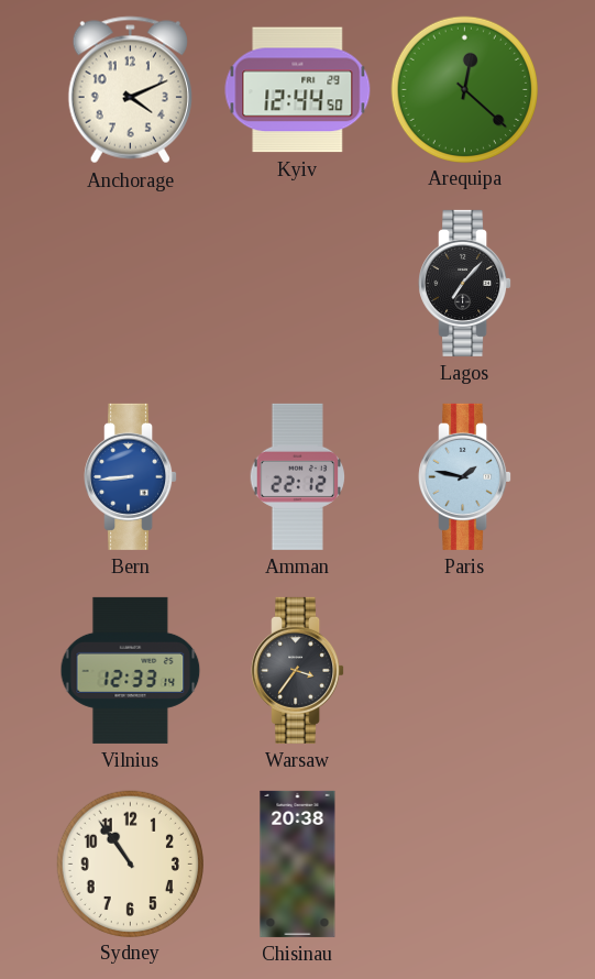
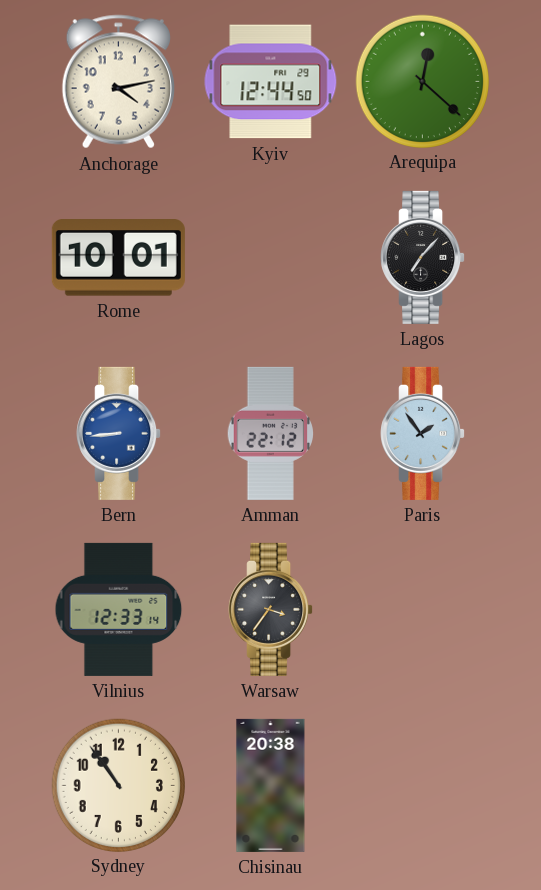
Anchorage: 4:11 -> 4:13 (118, 82)
Rome: none -> 10:01 (118, 258)
Paris: 1:47 -> 1:54 (423, 433)
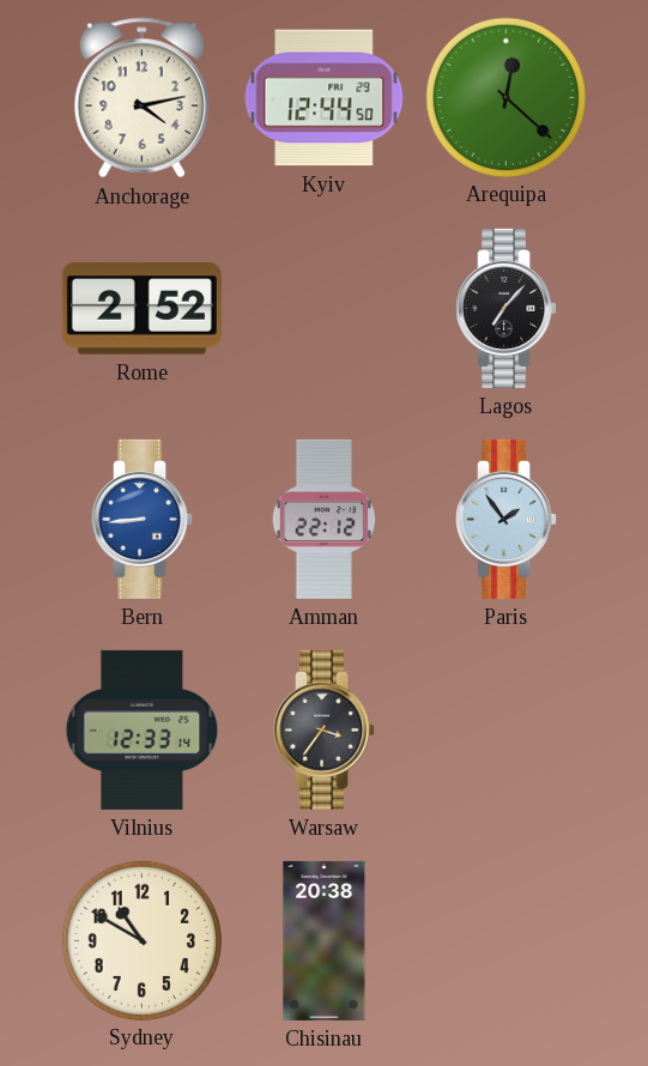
Rome: 10:01 -> 2:52 (141, 309)
Sydney: 10:54 -> 10:50 (141, 940)
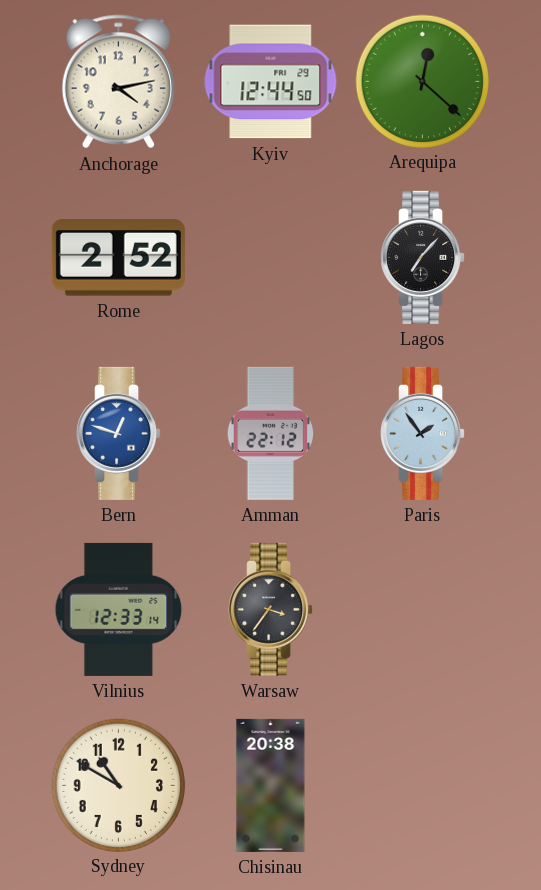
Bern: 8:44 -> 12:48 (119, 433)
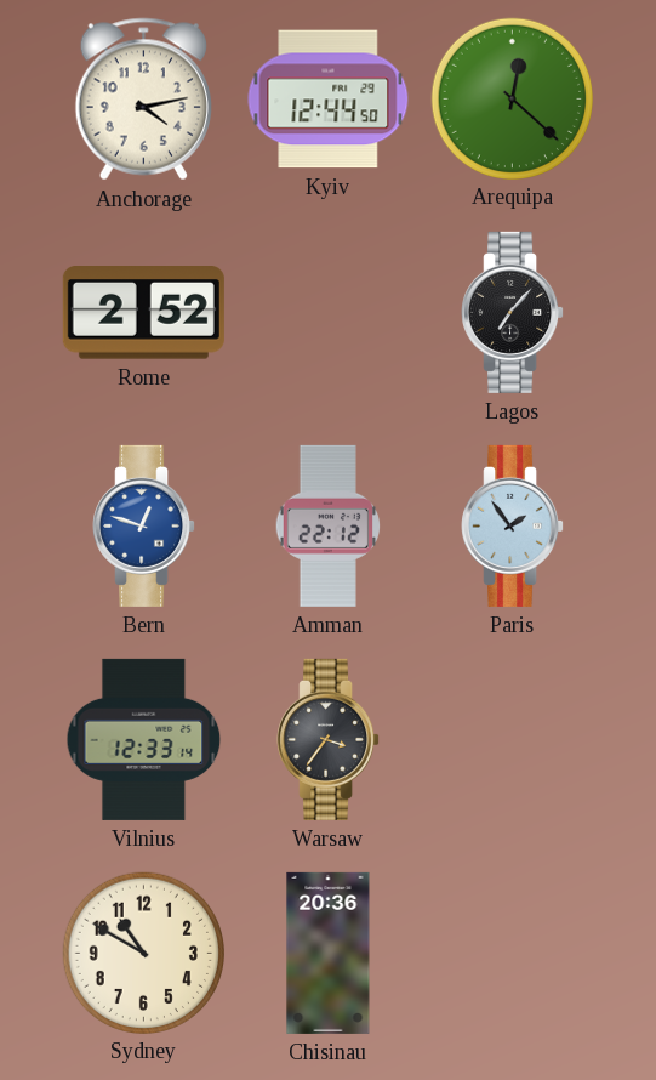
Chisinau: 20:38 -> 20:36 (329, 953)
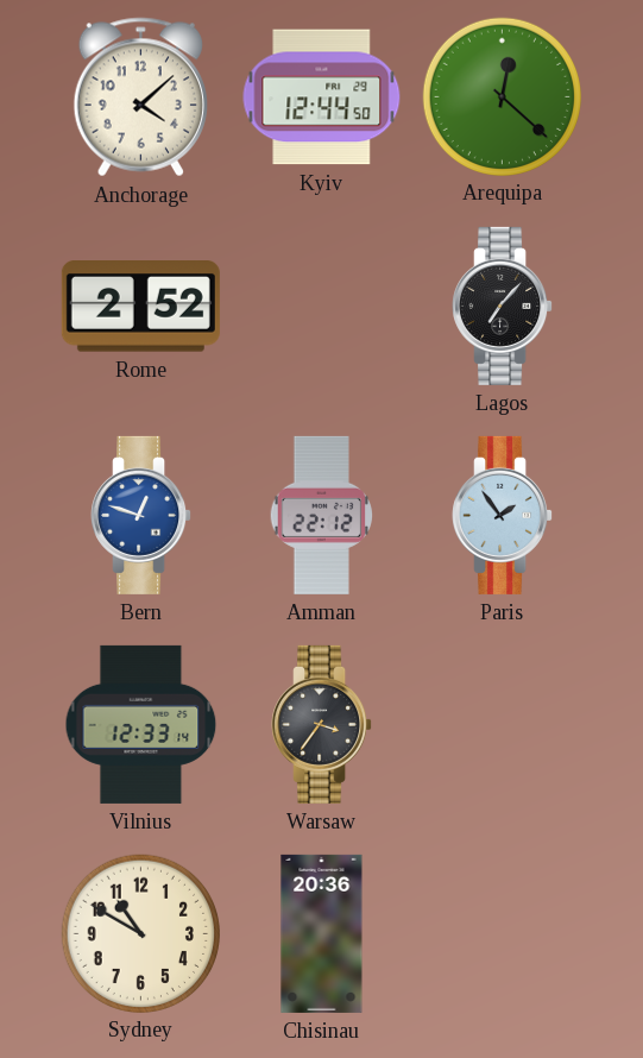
Anchorage: 4:13 -> 4:08 (140, 97)
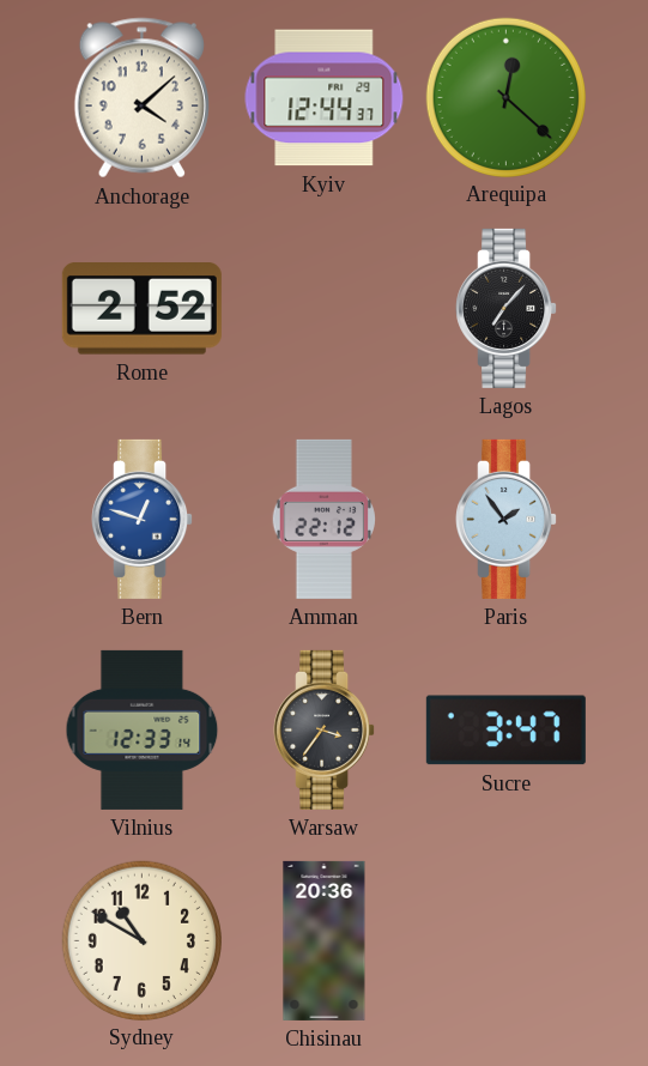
Kyiv: 12:44:50 -> 12:44:37 (325, 98)
Sucre: none -> 3:47 (505, 731)
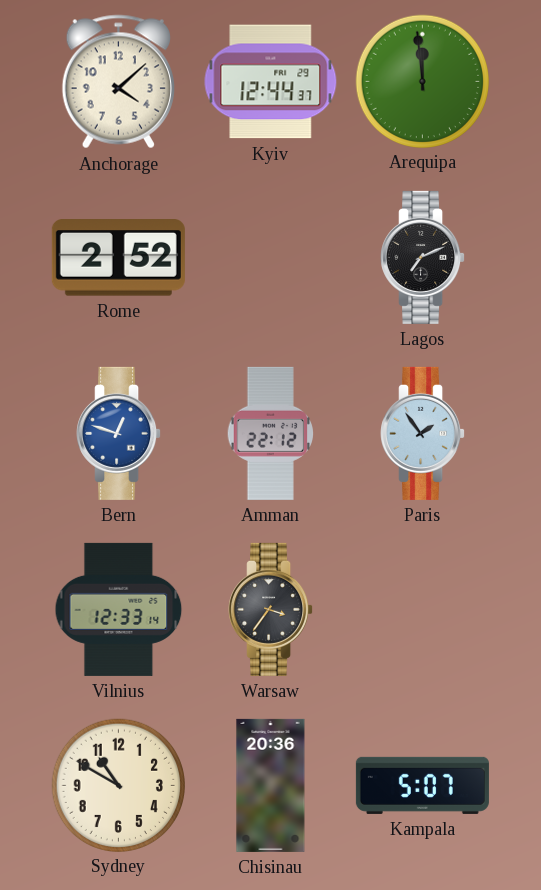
Arequipa: 12:22 -> 11:59 (422, 81)
Lagos: 7:07 -> 7:11 (423, 257)
Sucre: 3:47 -> none (505, 731)
Kampala: none -> 5:07 (422, 785)
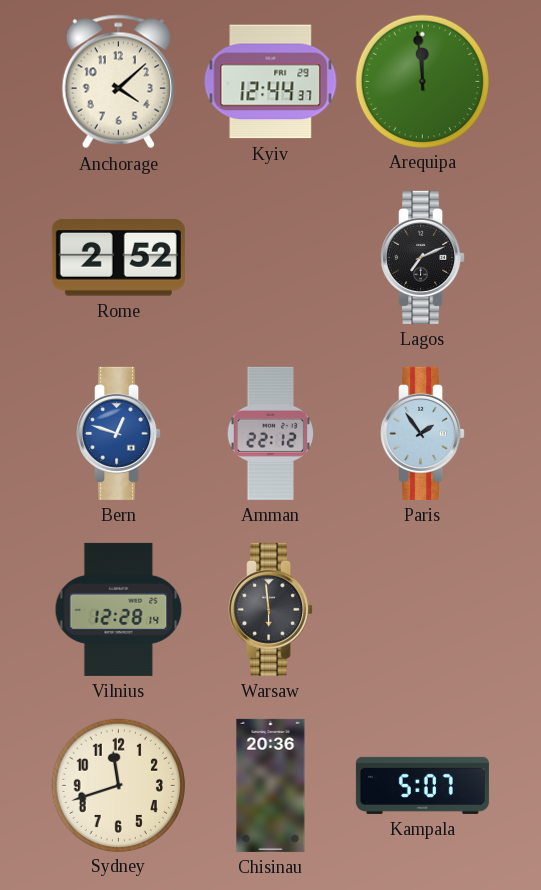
Vilnius: 12:33 -> 12:28 (119, 609)
Warsaw: 3:36 -> 5:59 (271, 609)
Sydney: 10:50 -> 11:42 (118, 785)
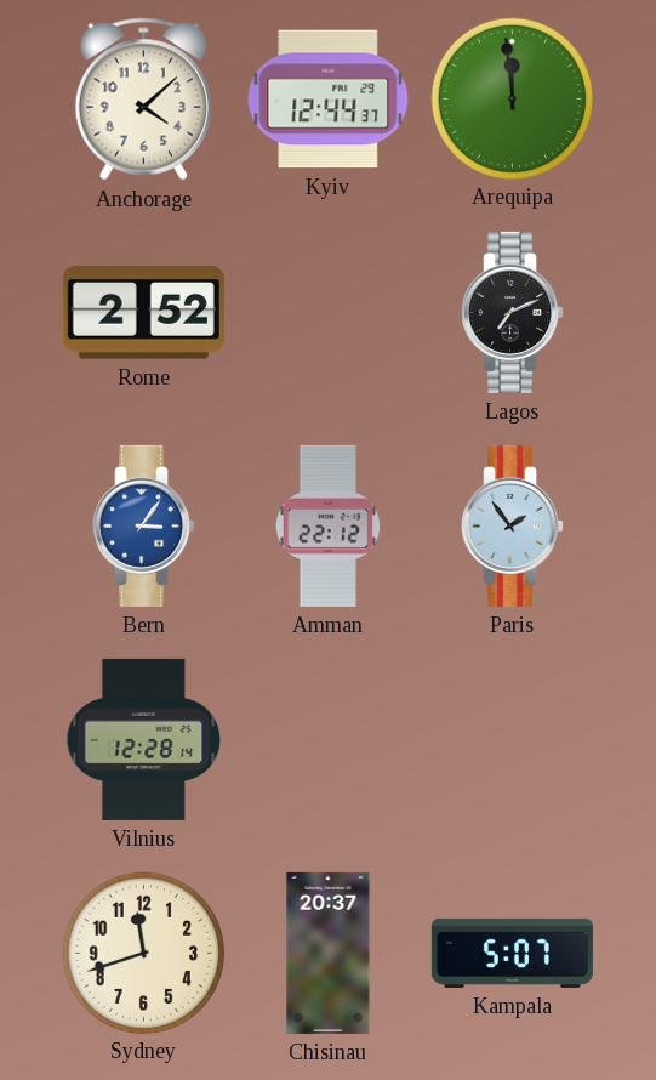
Bern: 12:48 -> 3:06 (144, 525)
Warsaw: 5:59 -> none (271, 609)
Chisinau: 20:36 -> 20:37 (329, 953)
